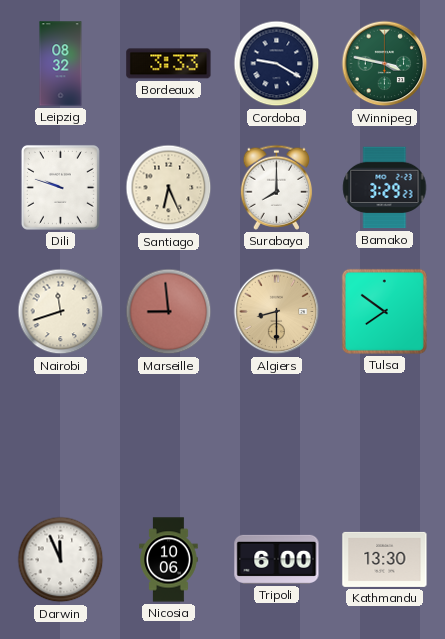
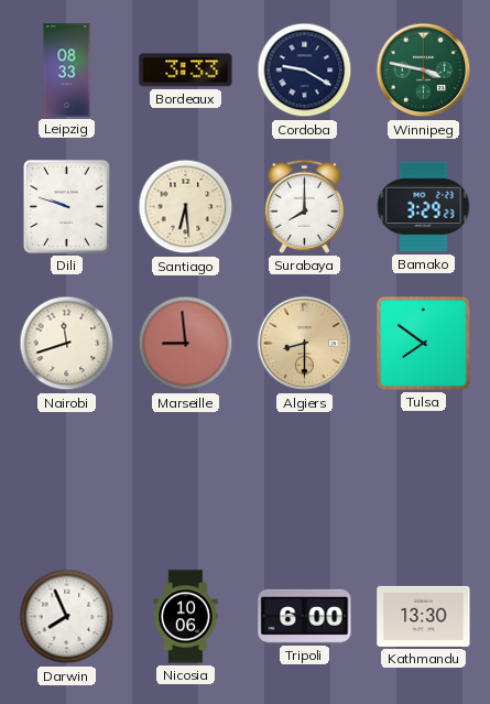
Leipzig: 08:32 -> 08:33 (67, 71)
Santiago: 6:26 -> 6:29 (186, 207)
Darwin: 11:56 -> 7:56 (67, 617)
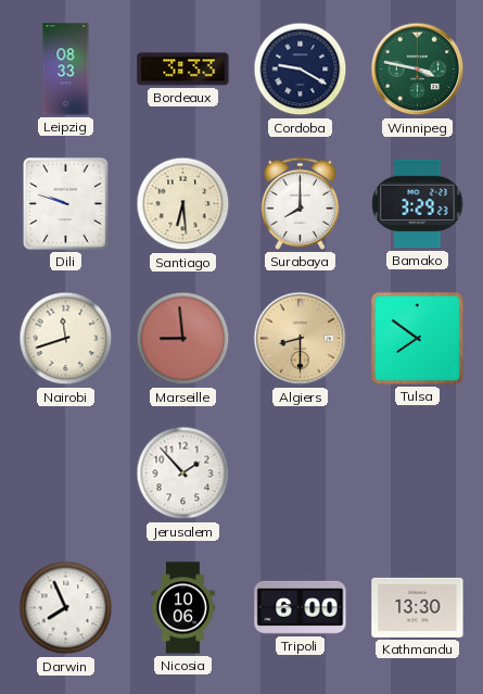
Jerusalem: none -> 1:53 (183, 474)
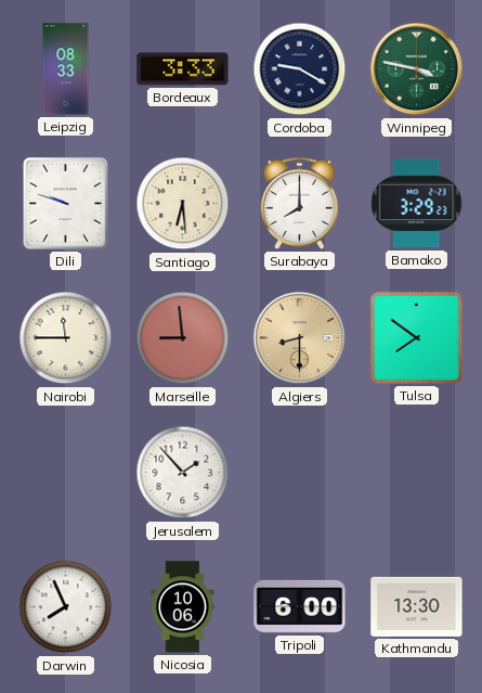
Nairobi: 11:42 -> 11:45 (66, 338)
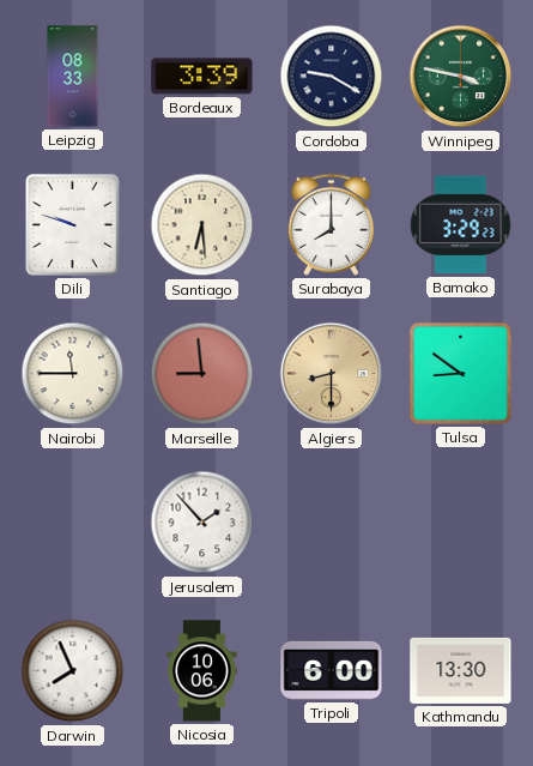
Bordeaux: 3:33 -> 3:39 (202, 77)
Tulsa: 7:51 -> 8:51 (460, 373)
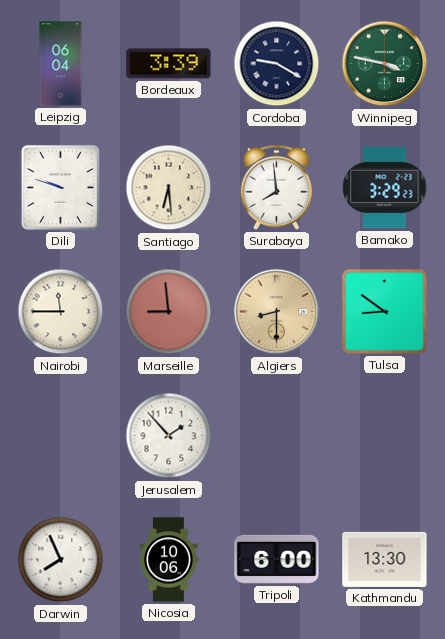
Leipzig: 08:33 -> 06:04 (61, 64)
Surabaya: 8:00 -> 7:59 (277, 187)
